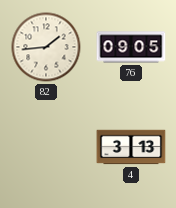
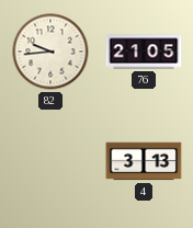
82: 1:44 -> 9:44 (50, 52)
76: 09:05 -> 21:05 (144, 52)
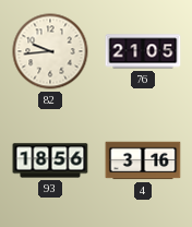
93: none -> 18:56 (50, 160)
4: 3:13 -> 3:16 (143, 160)
